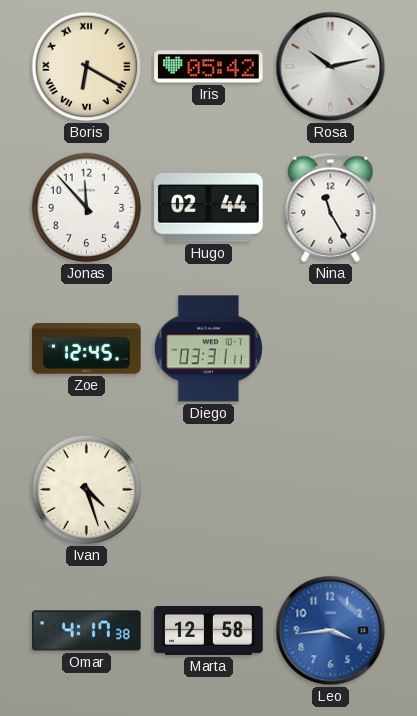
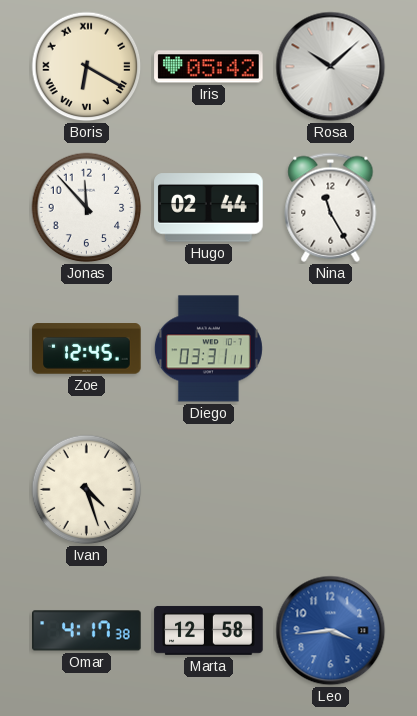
Rosa: 10:13 -> 10:08 (331, 67)
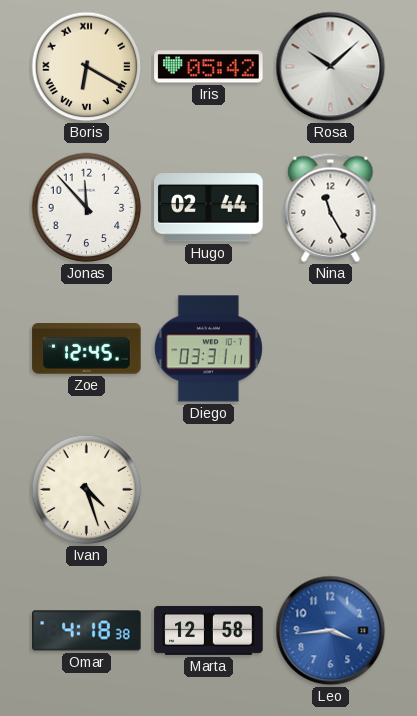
Omar: 4:17 -> 4:18 (87, 631)
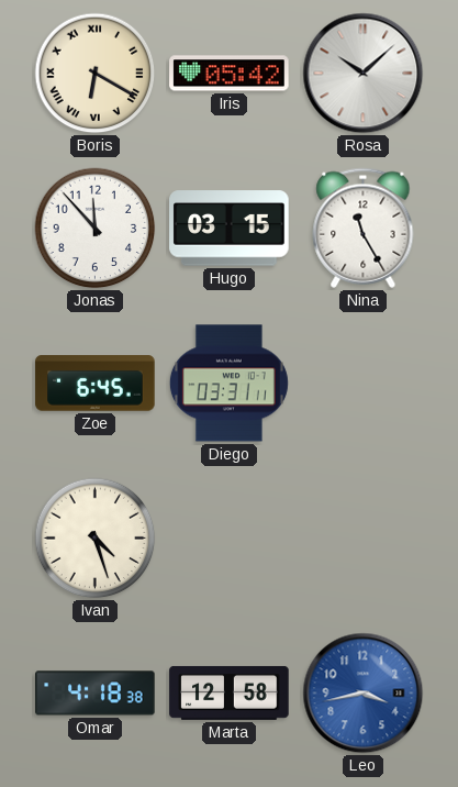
Hugo: 02:44 -> 03:15 (230, 229)
Zoe: 12:45 -> 6:45 (96, 384)
Leo: 3:44 -> 3:43 (364, 694)
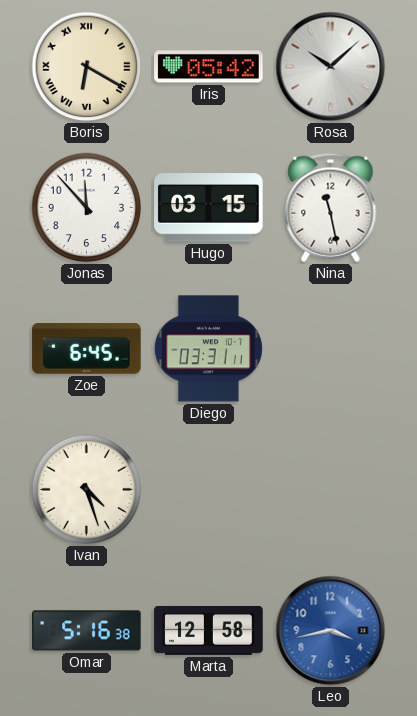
Nina: 11:25 -> 11:28 (331, 207)
Omar: 4:18 -> 5:16 (87, 631)
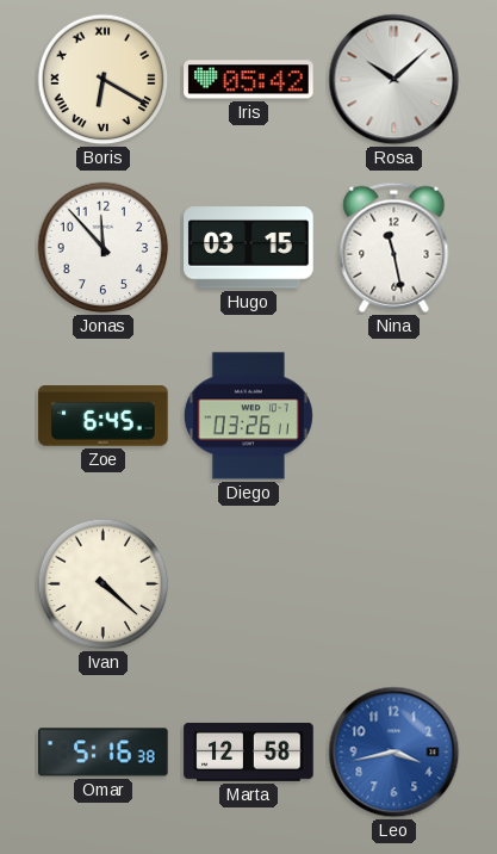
Diego: 03:31 -> 03:26 (248, 416)
Ivan: 4:27 -> 4:22 (104, 584)
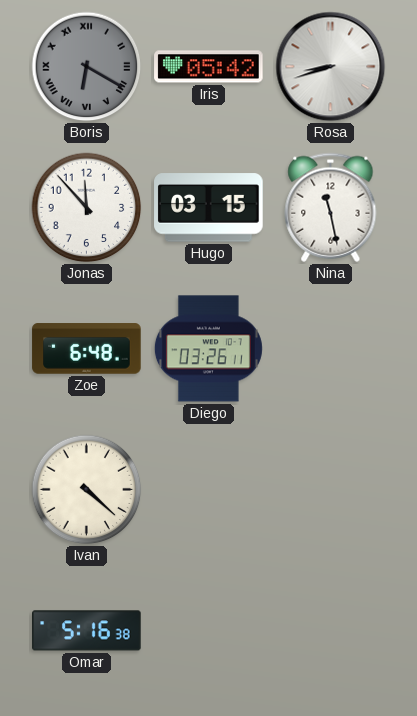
Boris dial: cream -> grey (87, 67)
Rosa: 10:08 -> 8:42 (331, 67)
Zoe: 6:45 -> 6:48 (87, 349)
Marta: 12:58 -> none (249, 751)
Leo: 3:43 -> none (395, 753)
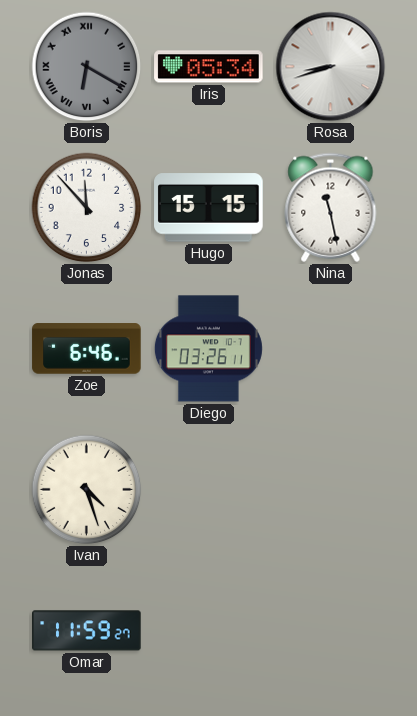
Iris: 05:42 -> 05:34 (209, 67)
Hugo: 03:15 -> 15:15 (209, 208)
Zoe: 6:48 -> 6:46 (87, 349)
Ivan: 4:22 -> 4:27 (87, 490)
Omar: 5:16 -> 11:59 (87, 631)
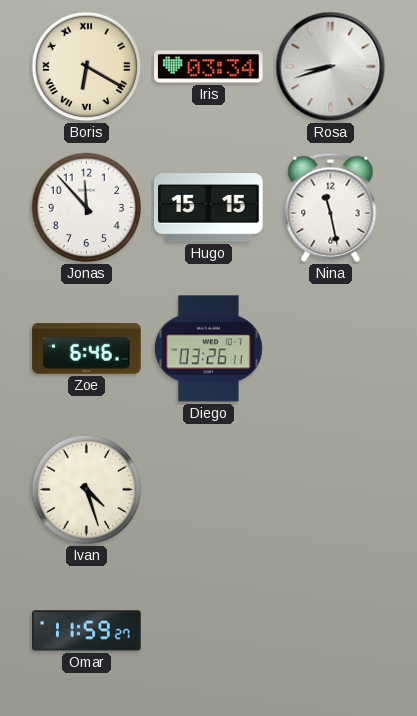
Boris dial: grey -> cream (87, 67)
Iris: 05:34 -> 03:34 (209, 67)
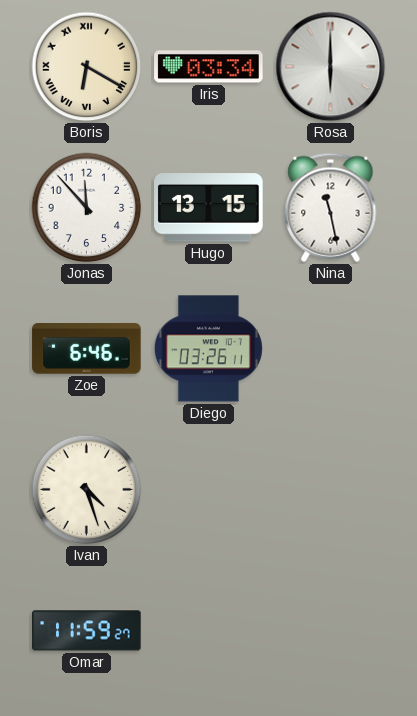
Rosa: 8:42 -> 6:00 (331, 67)
Hugo: 15:15 -> 13:15 (209, 208)
